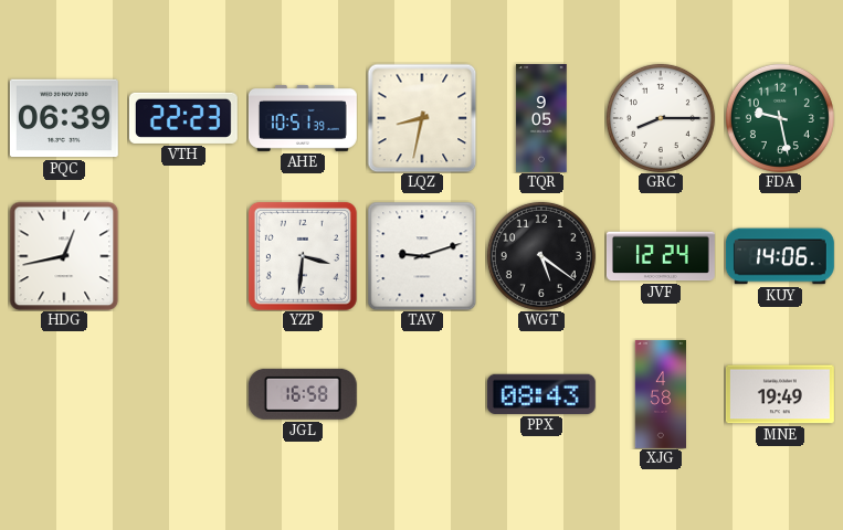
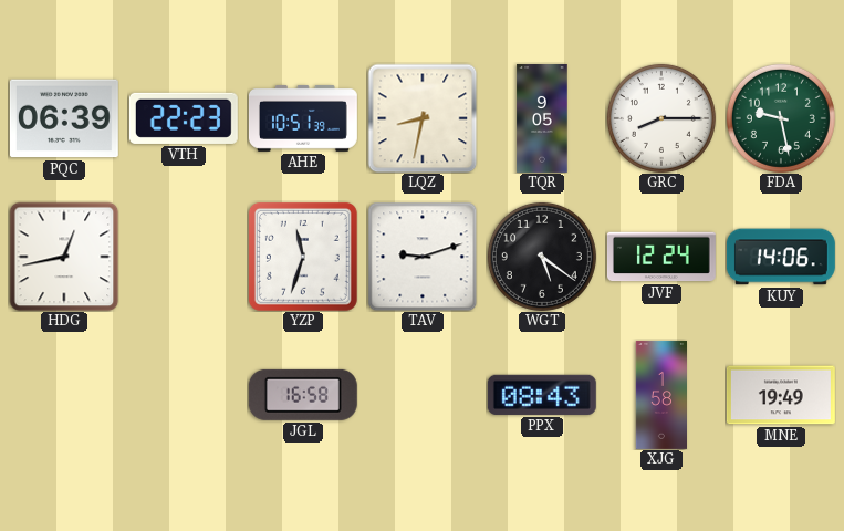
YZP: 3:31 -> 11:33 (303, 257)
XJG: 4:58 -> 1:58 (660, 395)
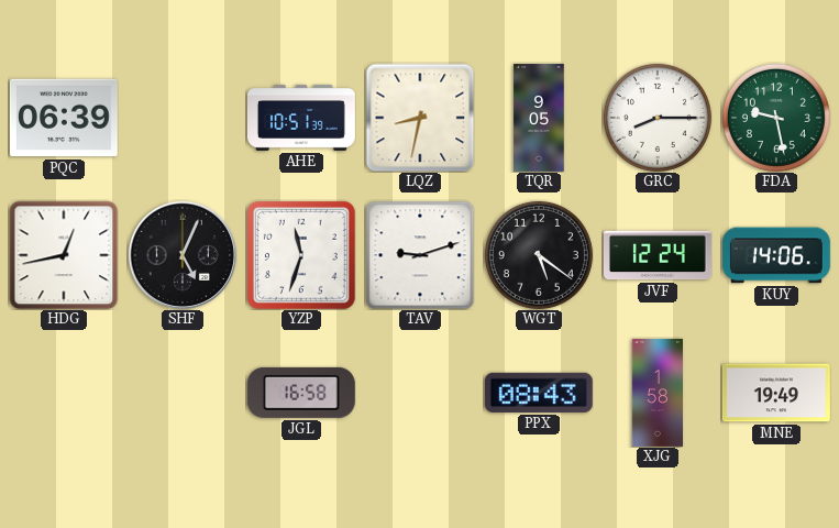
VTH: 22:23 -> none (184, 118)
SHF: none -> 5:04 (183, 255)
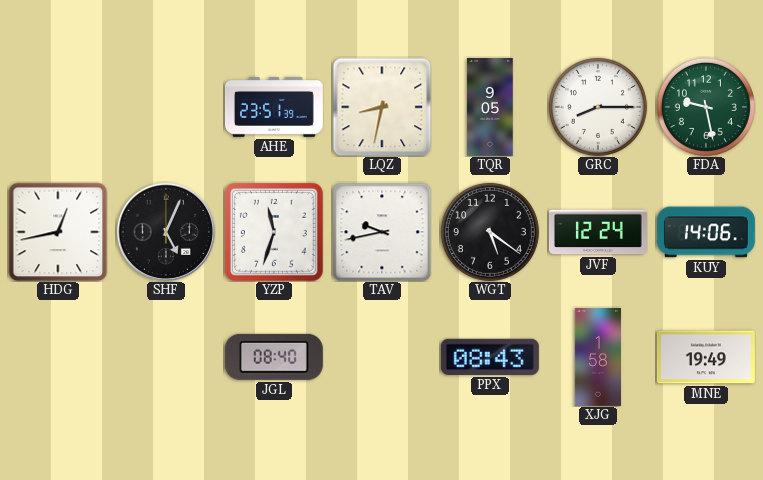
PQC: 06:39 -> none (64, 118)
AHE: 10:51 -> 23:51 (274, 107)
TAV: 9:12 -> 9:43 (382, 232)
JGL: 16:58 -> 08:40 (274, 357)
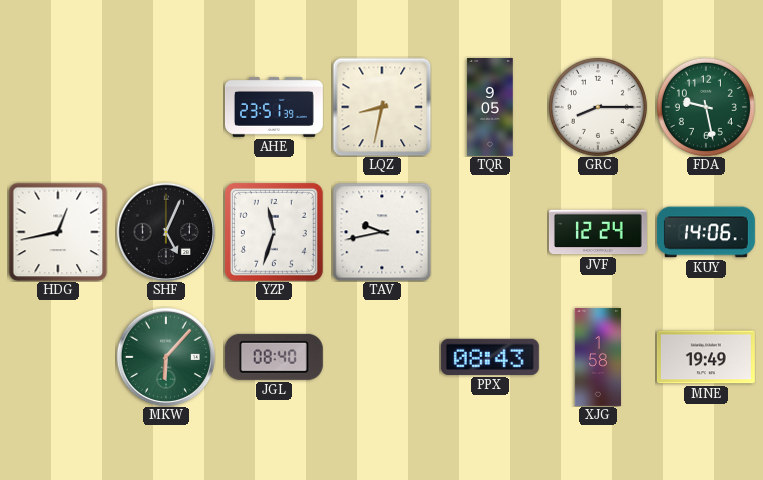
WGT: 5:21 -> none (490, 232)
MKW: none -> 6:07 (166, 357)
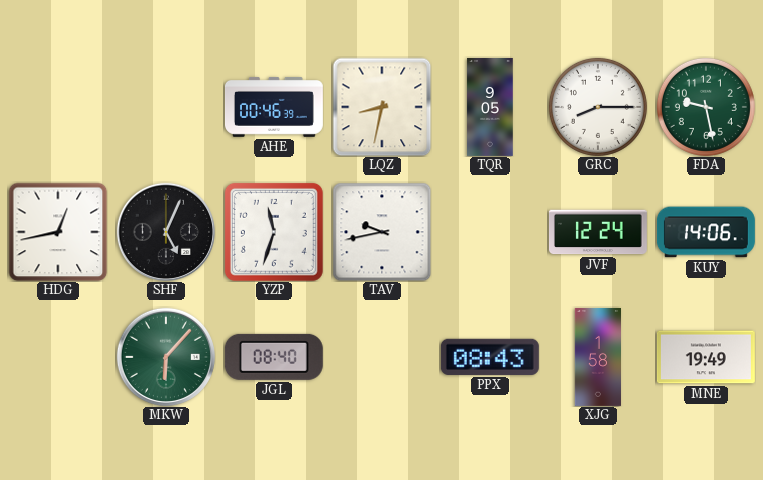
AHE: 23:51 -> 00:46 (274, 107)
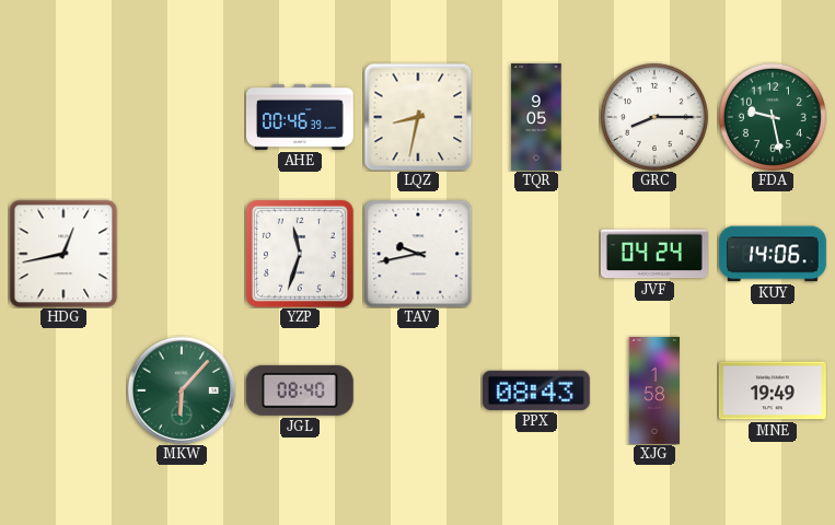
SHF: 5:04 -> none (166, 232)
JVF: 12:24 -> 04:24 (654, 254)
